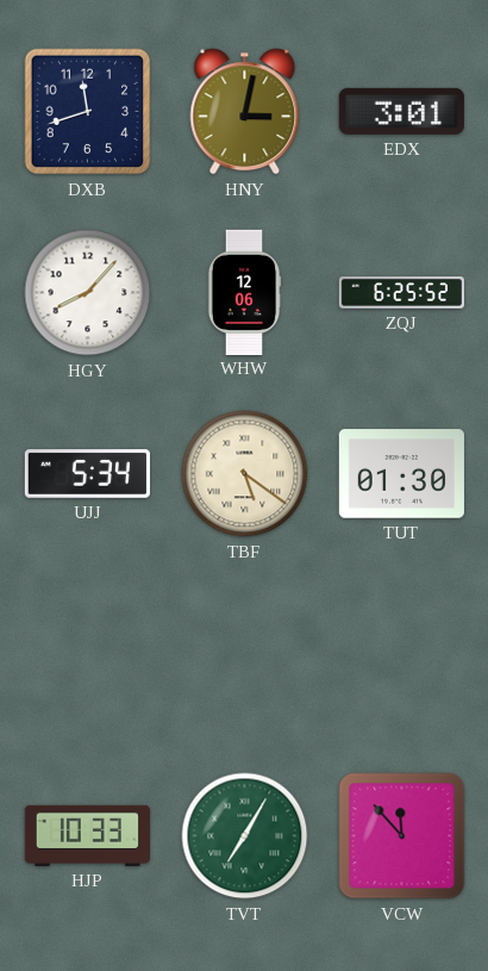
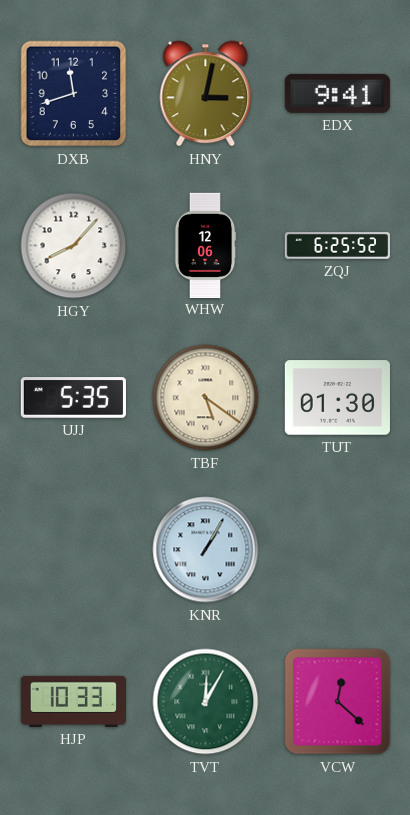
EDX: 3:01 -> 9:41 (337, 93)
UJJ: 5:34 -> 5:35 (73, 398)
KNR: none -> 1:05 (206, 550)
TVT: 7:05 -> 12:05 (206, 702)
VCW: 11:53 -> 12:22 (338, 702)
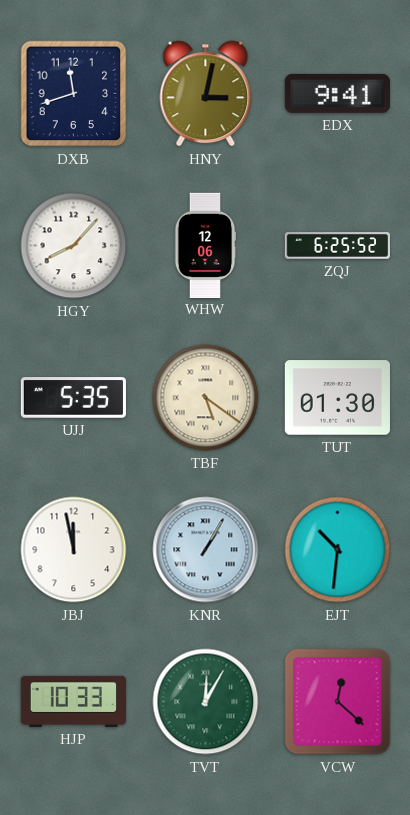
JBJ: none -> 11:58 (74, 550)
EJT: none -> 10:31 (338, 550)
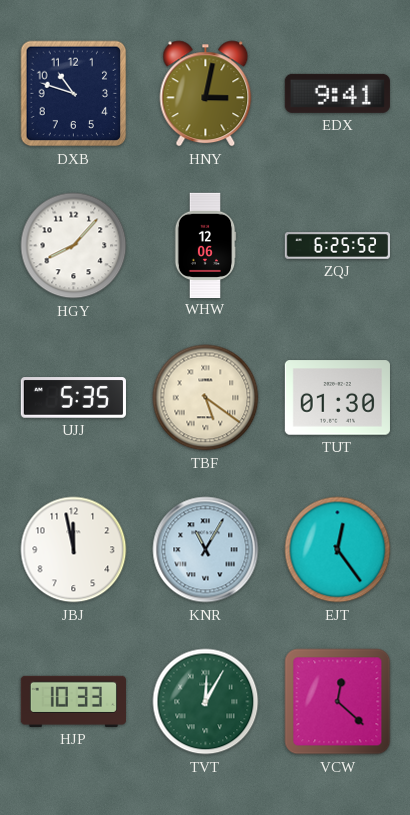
DXB: 11:42 -> 10:48 (74, 94)
KNR: 1:05 -> 11:05 (206, 550)
EJT: 10:31 -> 12:24 (338, 550)
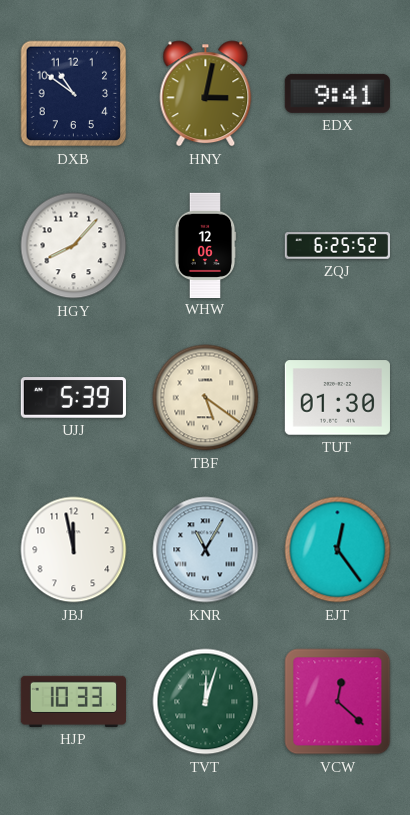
DXB: 10:48 -> 10:51 (74, 94)
UJJ: 5:35 -> 5:39 (73, 398)
TVT: 12:05 -> 12:03 (206, 702)
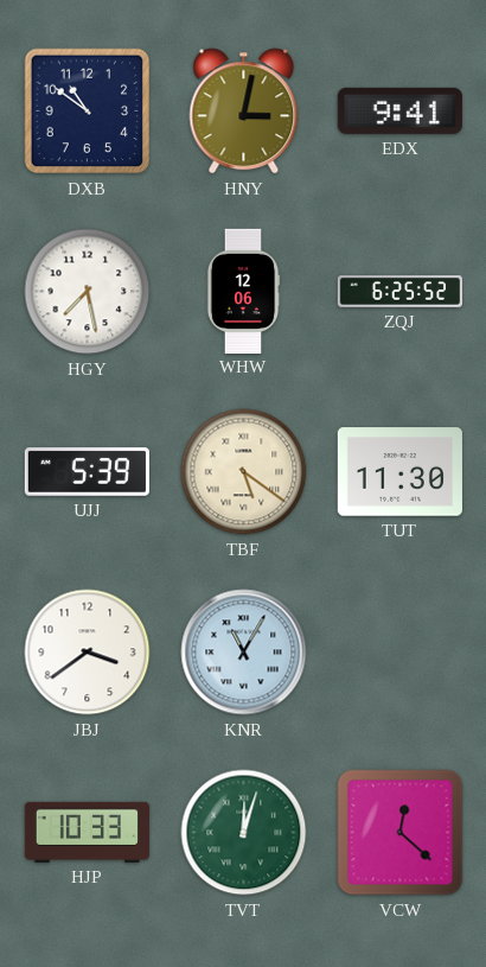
HGY: 8:07 -> 7:28 (88, 292)
TUT: 01:30 -> 11:30 (399, 472)
JBJ: 11:58 -> 3:39 (88, 653)
EJT: 12:24 -> none (338, 550)
